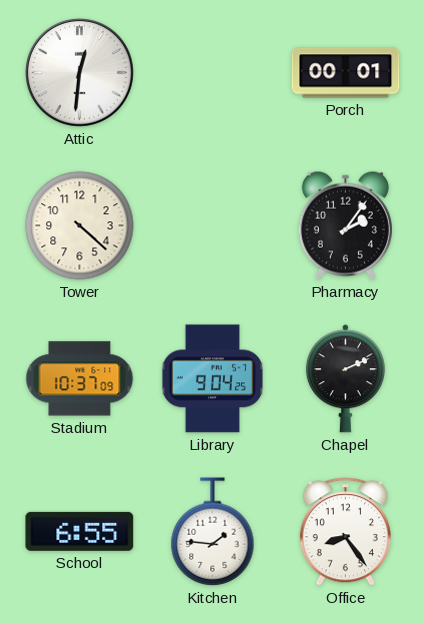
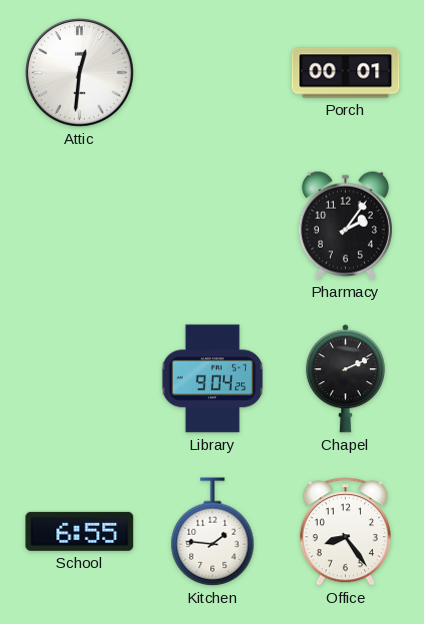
Tower: 4:22 -> none (80, 226)
Stadium: 10:37 -> none (80, 379)
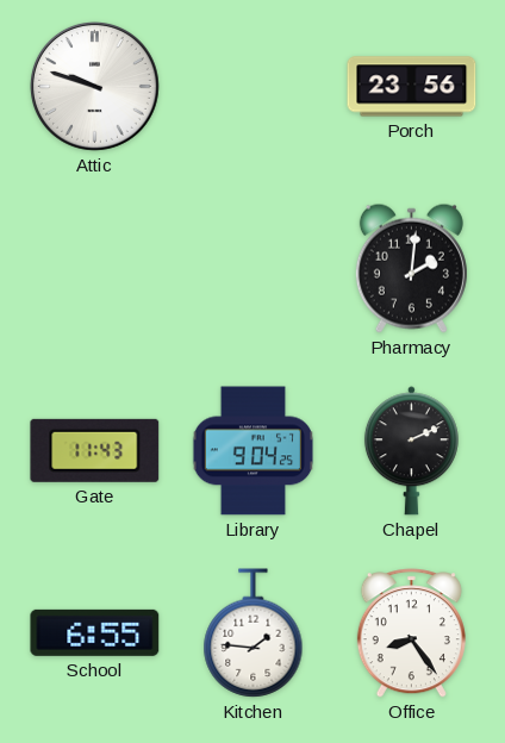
Attic: 12:31 -> 9:48 (94, 86)
Porch: 00:01 -> 23:56 (412, 87)
Pharmacy: 2:06 -> 2:01 (411, 268)
Gate: none -> 11:43 (95, 450)
